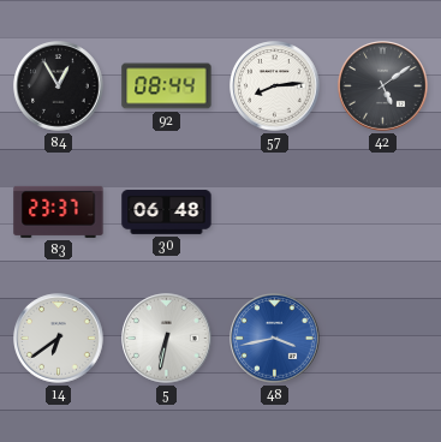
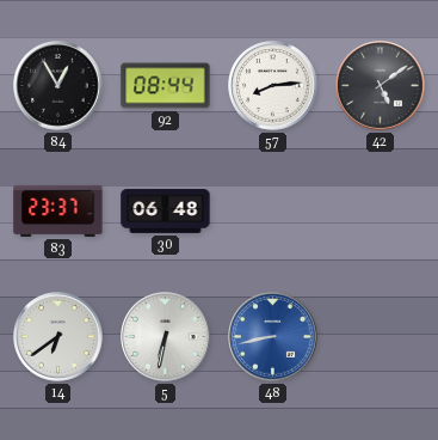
48: 3:43 -> 8:43 (273, 337)
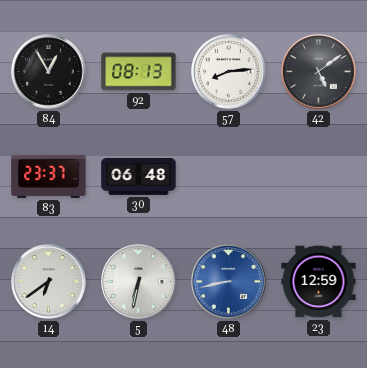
92: 08:44 -> 08:13 (139, 72)
23: none -> 12:59 (319, 282)
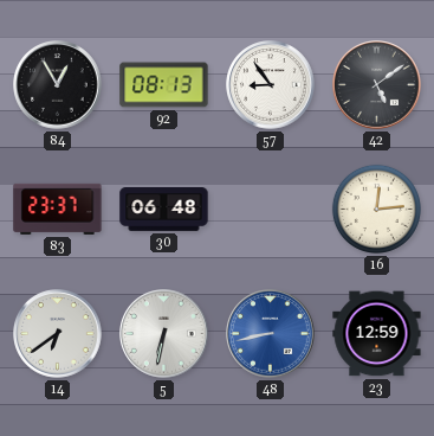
57: 8:14 -> 8:54 (271, 85)
16: none -> 12:14 (376, 209)
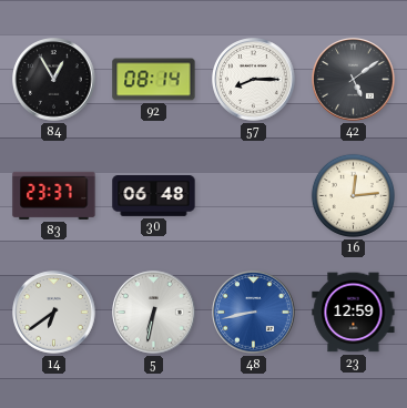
92: 08:13 -> 08:14 (154, 80)
57: 8:54 -> 8:15 (254, 80)
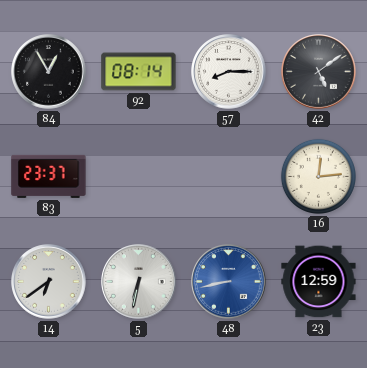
30: 06:48 -> none (154, 196)
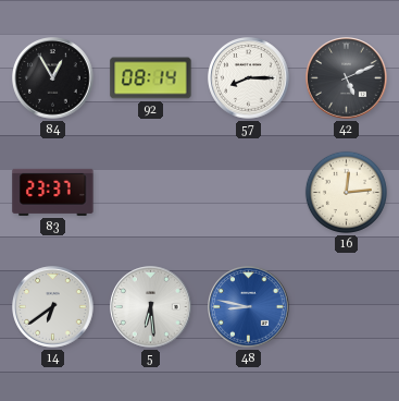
42: 5:09 -> 5:11 (347, 78)
5: 6:32 -> 6:29 (151, 307)
48: 8:43 -> 8:47 (249, 307)
23: 12:59 -> none (319, 282)
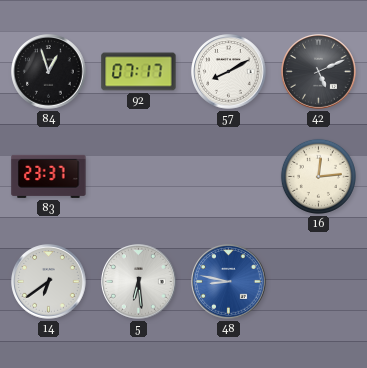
84: 12:55 -> 12:57 (49, 72)
92: 08:14 -> 07:17 (139, 72)
57: 8:15 -> 8:10 (229, 72)
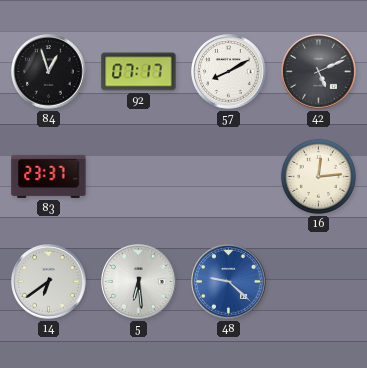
48: 8:47 -> 9:22 (229, 282)
